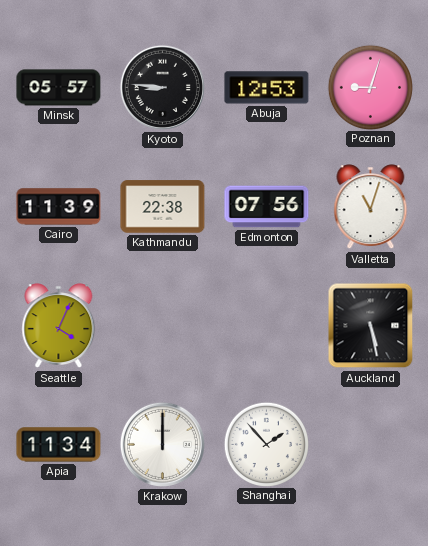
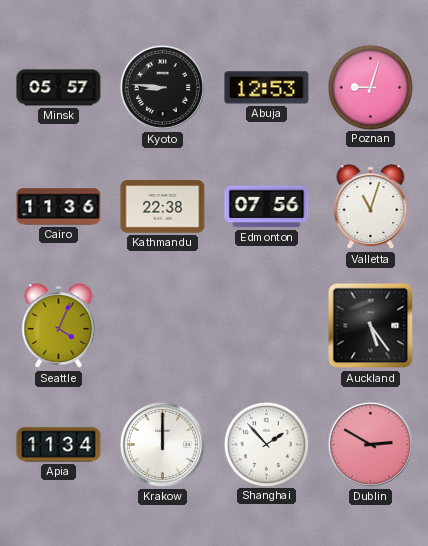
Cairo: 11:39 -> 11:36 (59, 207)
Auckland: 5:28 -> 5:24 (371, 326)
Dublin: none -> 2:50 (370, 444)
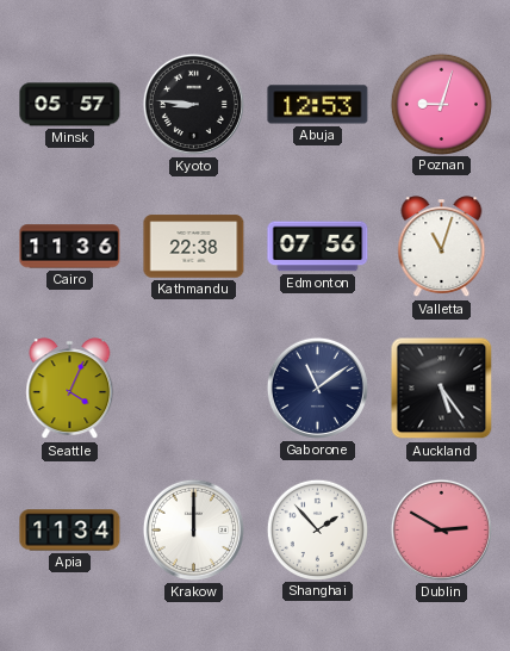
Gaborone: none -> 11:09 (317, 387)
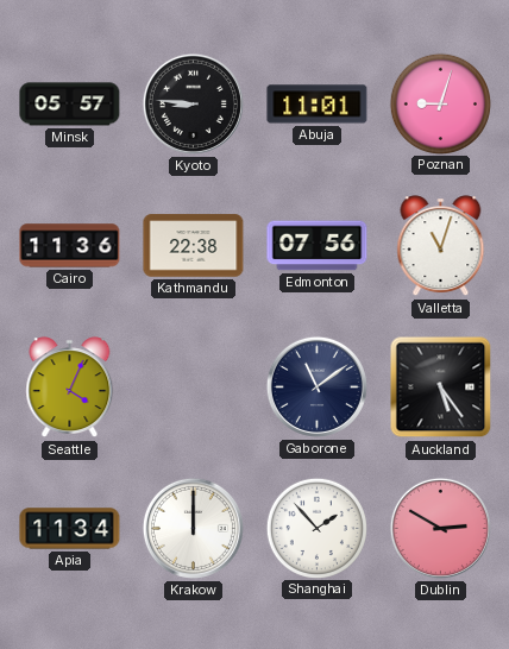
Abuja: 12:53 -> 11:01 (318, 105)
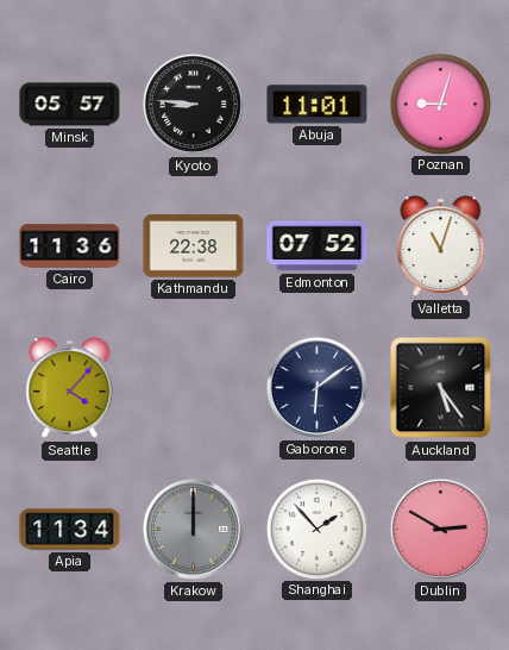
Edmonton: 07:56 -> 07:52 (318, 246)
Seattle: 4:04 -> 4:07 (70, 388)
Gaborone: 11:09 -> 6:09 (316, 387)
Krakow dial: white -> grey (193, 529)
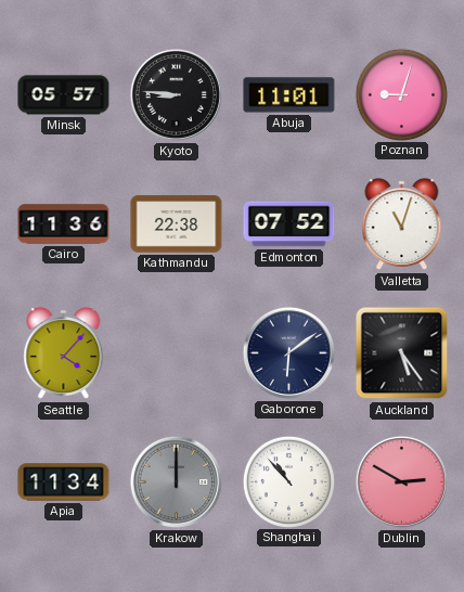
Shanghai: 1:53 -> 10:53 (288, 481)
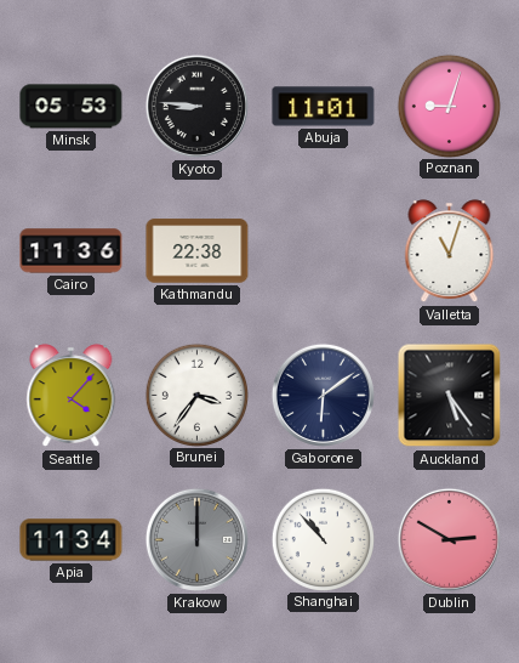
Minsk: 05:57 -> 05:53 (72, 107)
Edmonton: 07:52 -> none (289, 224)
Brunei: none -> 3:36 (196, 395)
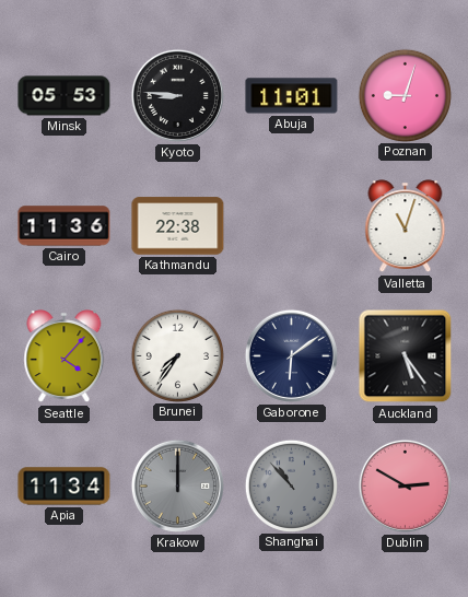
Brunei: 3:36 -> 7:36 (177, 355)
Shanghai dial: white -> grey (291, 485)
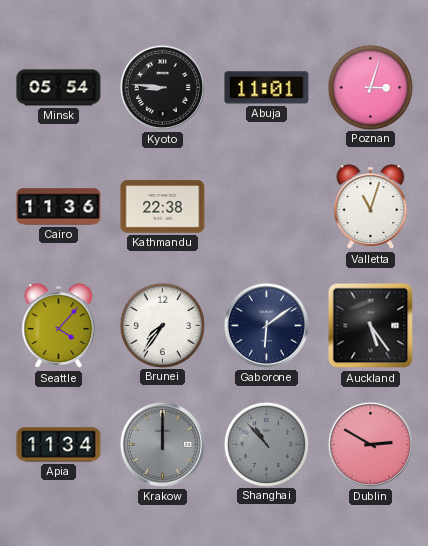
Minsk: 05:53 -> 05:54 (59, 88)
Poznan: 9:03 -> 3:03 (370, 87)
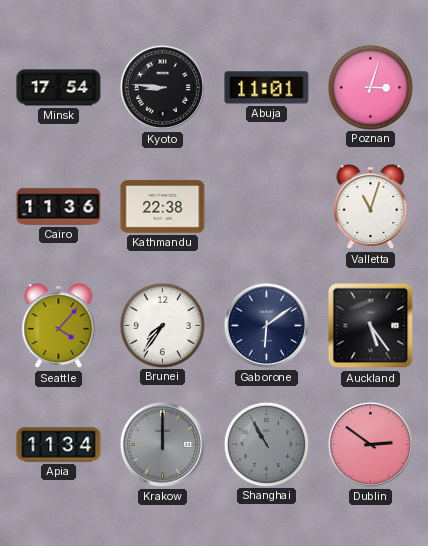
Minsk: 05:54 -> 17:54 (59, 88)
Shanghai: 10:53 -> 10:55 (266, 444)
Dublin: 2:50 -> 2:51 (370, 444)
